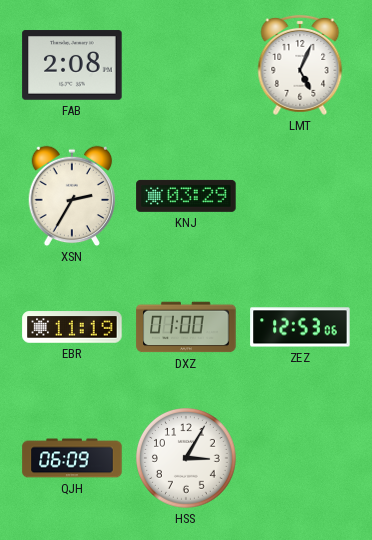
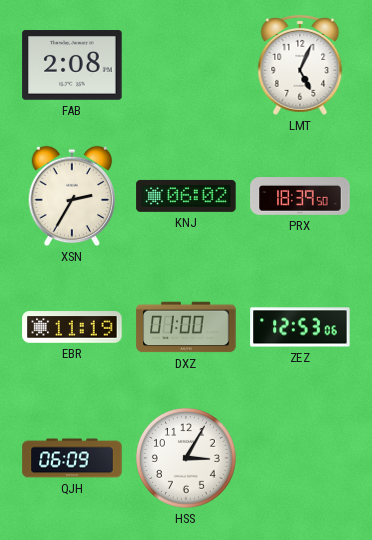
KNJ: 03:29 -> 06:02 (186, 196)
PRX: none -> 18:39 (300, 196)
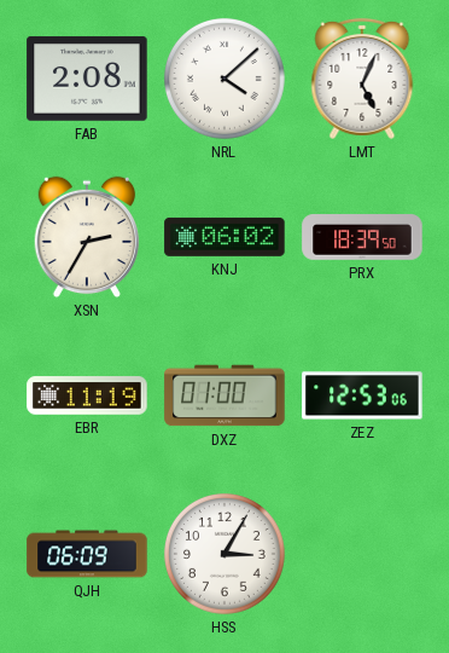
NRL: none -> 4:08 (226, 80)
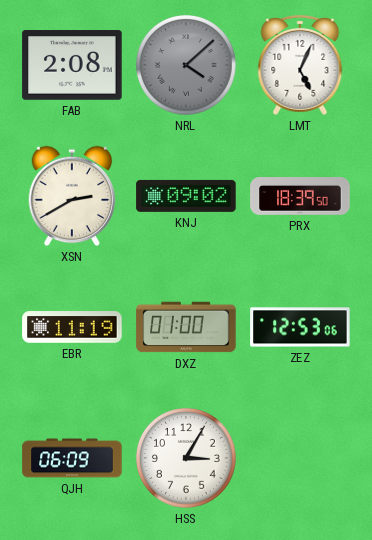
NRL dial: white -> grey (187, 66)
XSN: 2:35 -> 2:40 (72, 196)
KNJ: 06:02 -> 09:02 (186, 196)
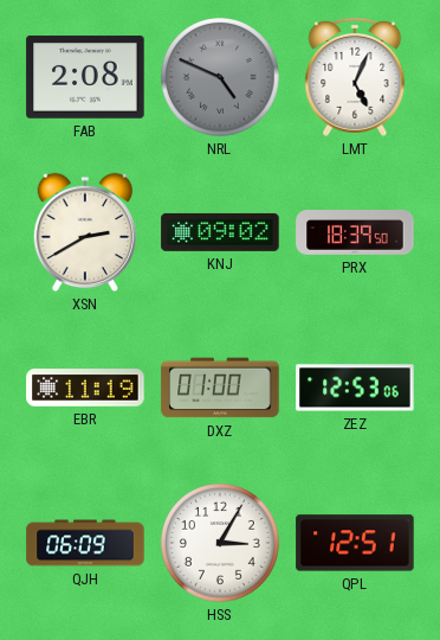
NRL: 4:08 -> 4:49 (221, 78)
QPL: none -> 12:51 (355, 543)
